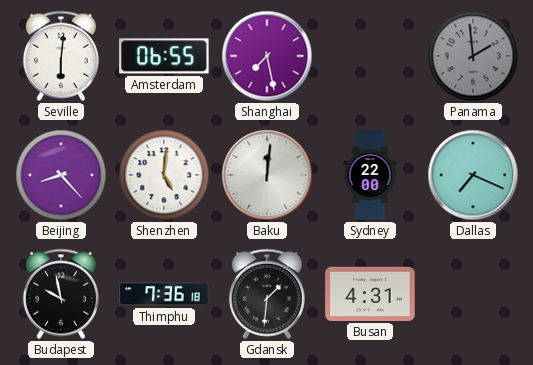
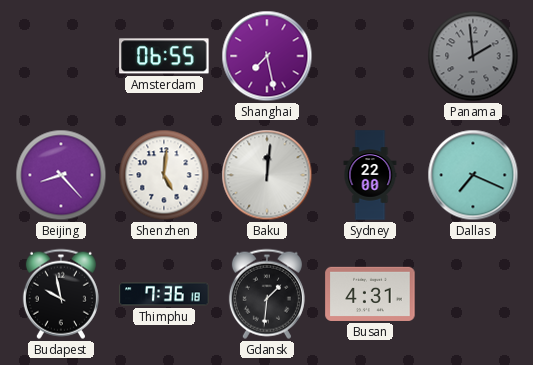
Seville: 6:01 -> none (61, 56)
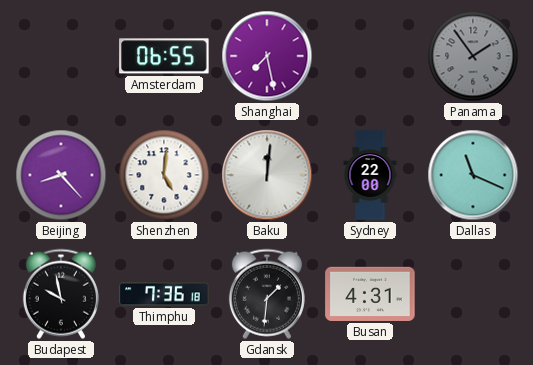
Panama: 1:59 -> 1:54 (473, 56)
Dallas: 7:19 -> 11:19 (473, 175)
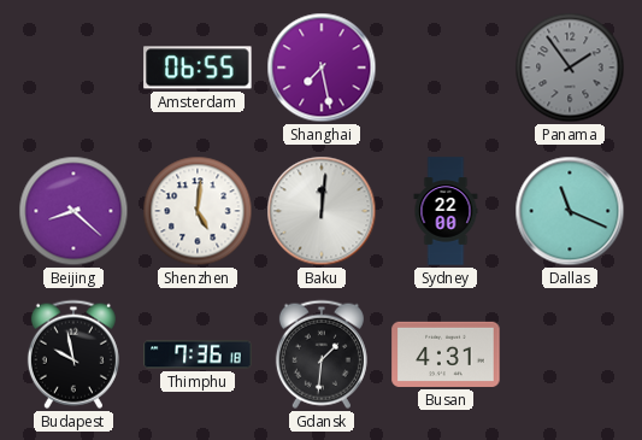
Beijing: 8:23 -> 8:22 (73, 211)
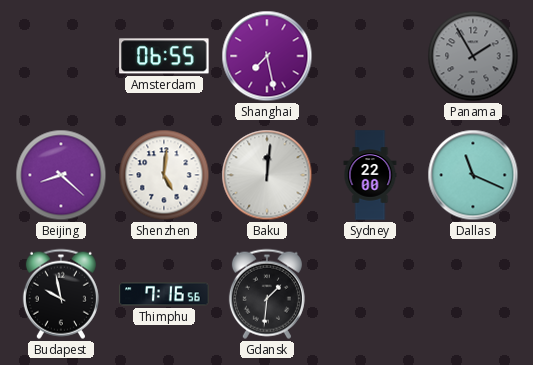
Panama: 1:54 -> 1:55 (473, 56)
Thimphu: 7:36 -> 7:16 (164, 294)
Busan: 4:31 -> none (446, 354)
